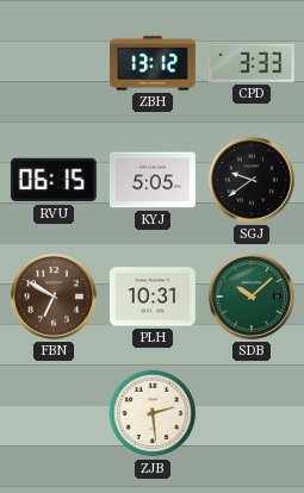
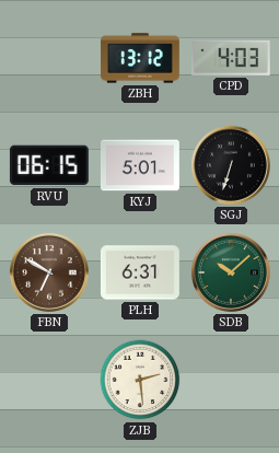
CPD: 3:33 -> 4:03 (231, 58)
KYJ: 5:05 -> 5:01 (140, 165)
SGJ: 9:39 -> 6:33 (231, 165)
PLH: 10:31 -> 6:31 (140, 272)
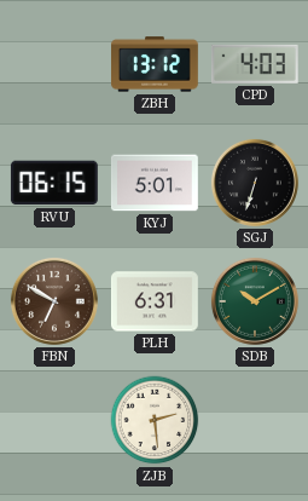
SDB: 10:08 -> 10:10 (255, 301)
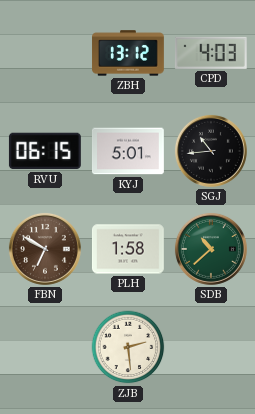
SGJ: 6:33 -> 10:44 (211, 151)
PLH: 6:31 -> 1:58 (128, 249)
SDB: 10:10 -> 10:38 (211, 249)
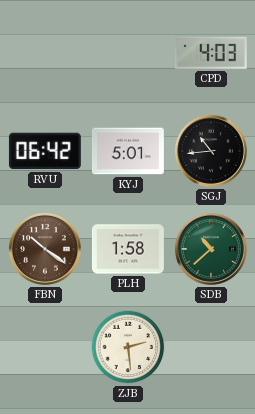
ZBH: 13:12 -> none (129, 53)
RVU: 06:15 -> 06:42 (45, 151)
FBN: 6:50 -> 10:21 (45, 249)
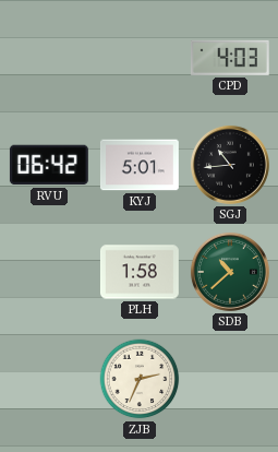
FBN: 10:21 -> none (45, 249)
ZJB: 2:29 -> 2:34 (140, 379)
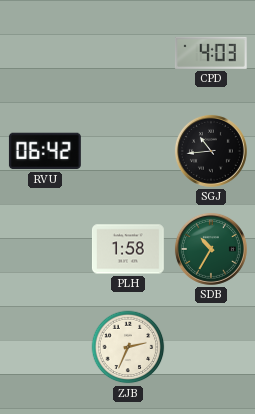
KYJ: 5:01 -> none (140, 165)
SDB: 10:38 -> 10:35 (211, 249)
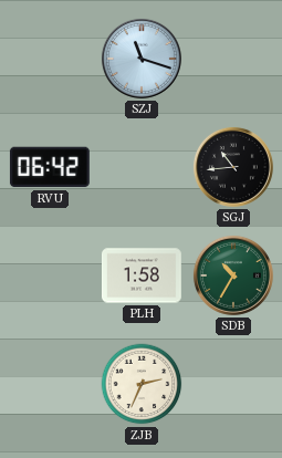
SZJ: none -> 11:18 (142, 59)
CPD: 4:03 -> none (211, 53)
